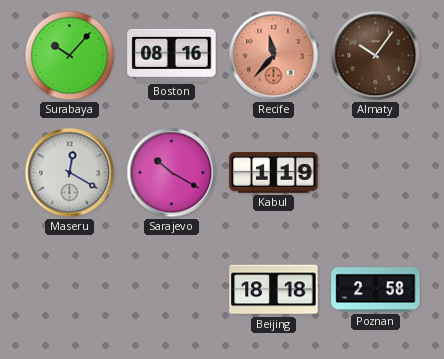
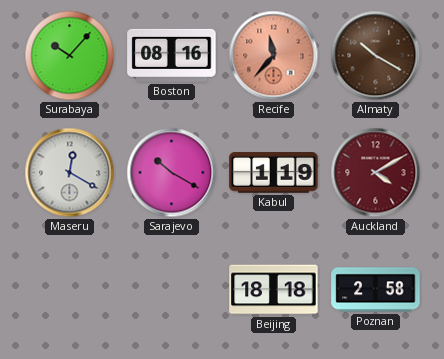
Almaty: 10:06 -> 10:20 (376, 56)
Auckland: none -> 4:10 (376, 173)
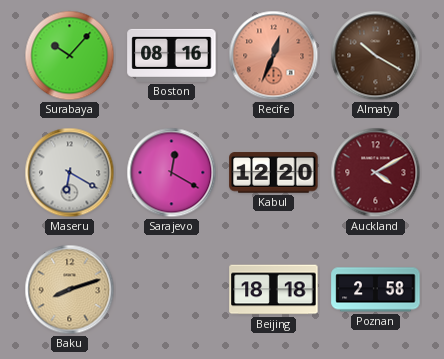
Recife: 11:37 -> 12:34 (274, 56)
Maseru: 12:20 -> 6:20 (70, 173)
Sarajevo: 10:20 -> 12:20 (172, 173)
Kabul: 1:19 -> 12:20 (274, 173)
Baku: none -> 8:12 (70, 290)
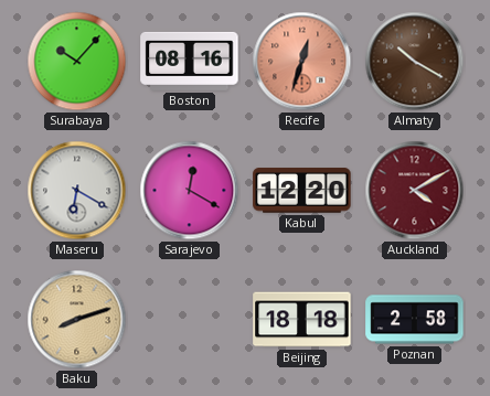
Recife: 12:34 -> 12:33 (302, 62)
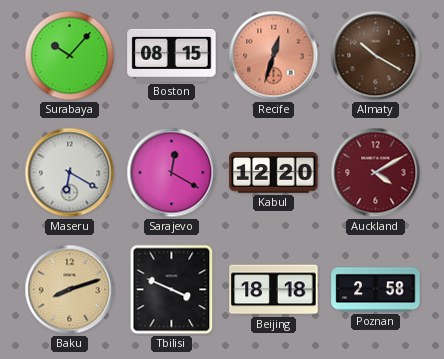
Boston: 08:16 -> 08:15 (172, 55)
Tbilisi: none -> 3:49 (172, 290)
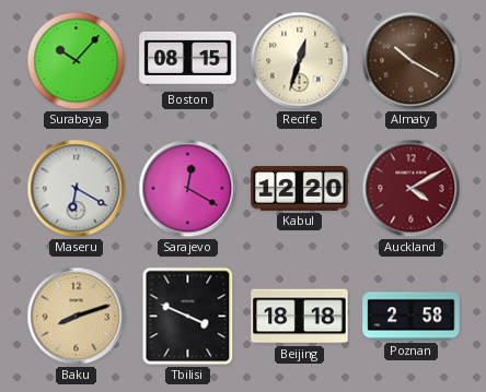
Recife dial: salmon -> cream (300, 61)
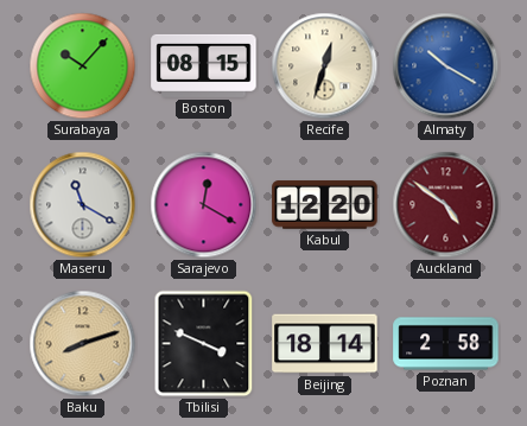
Almaty dial: brown -> blue (446, 66)
Maseru: 6:20 -> 11:20 (83, 205)
Auckland: 4:10 -> 4:51 (446, 205)
Beijing: 18:18 -> 18:14 (325, 344)
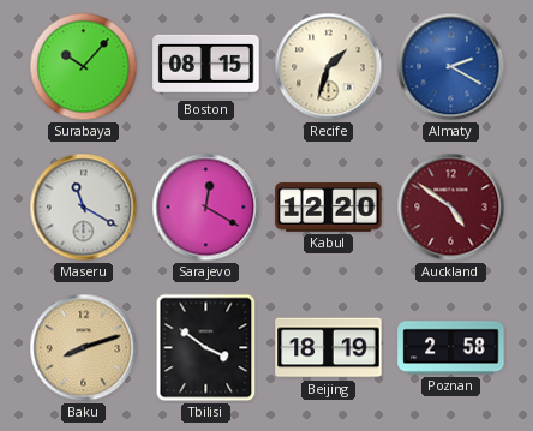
Recife: 12:33 -> 1:33 (329, 67)
Almaty: 10:20 -> 2:20 (451, 67)
Tbilisi: 3:49 -> 3:51 (206, 348)
Beijing: 18:14 -> 18:19 (329, 348)
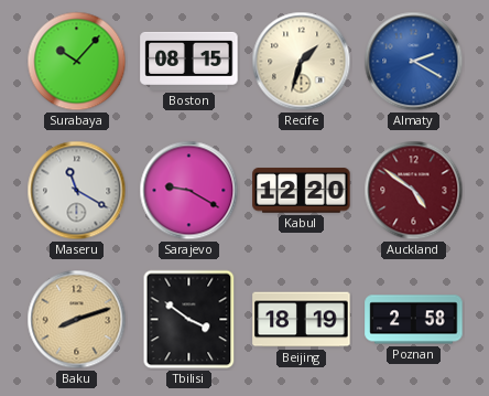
Sarajevo: 12:20 -> 9:20 (189, 191)
